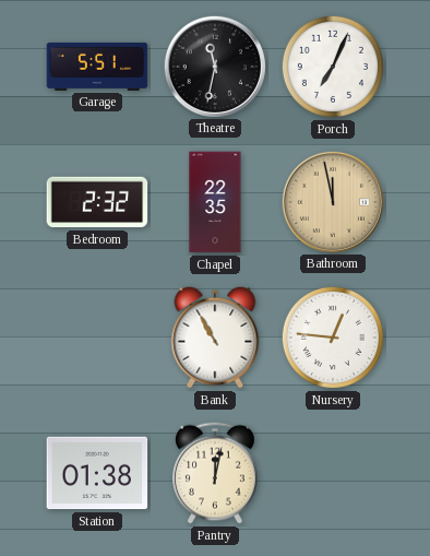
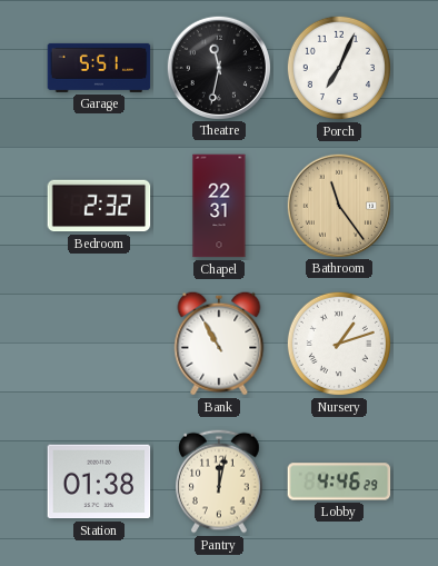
Chapel: 22:35 -> 22:31 (219, 206)
Bathroom: 11:58 -> 11:24 (338, 205)
Nursery: 12:46 -> 1:12 (339, 344)
Lobby: none -> 4:46 (339, 481)
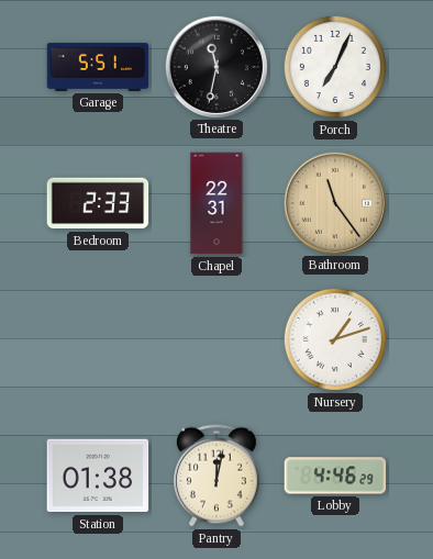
Bedroom: 2:32 -> 2:33 (98, 203)
Bank: 10:55 -> none (219, 344)
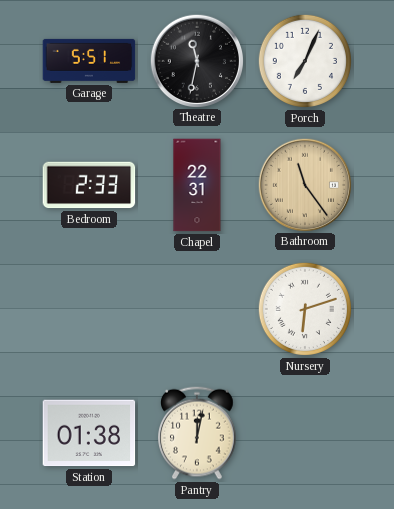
Nursery: 1:12 -> 6:12 (305, 309)
Lobby: 4:46 -> none (335, 476)
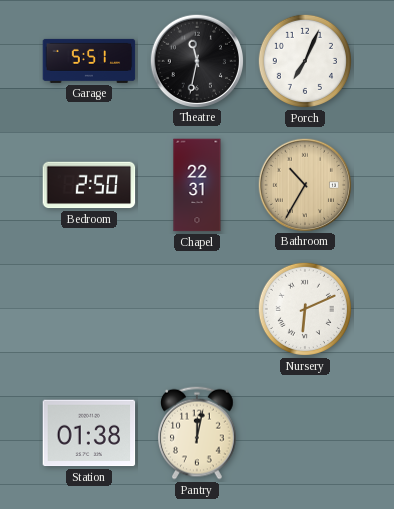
Bedroom: 2:33 -> 2:50 (89, 185)
Bathroom: 11:24 -> 10:35 (304, 184)
Nursery: 6:12 -> 6:11 (305, 309)
